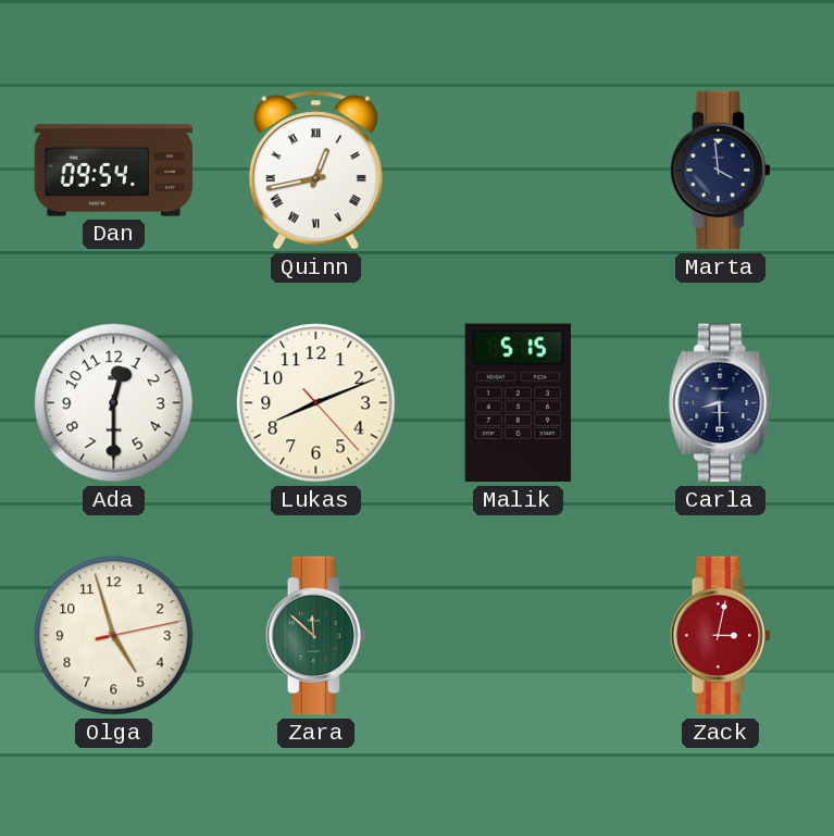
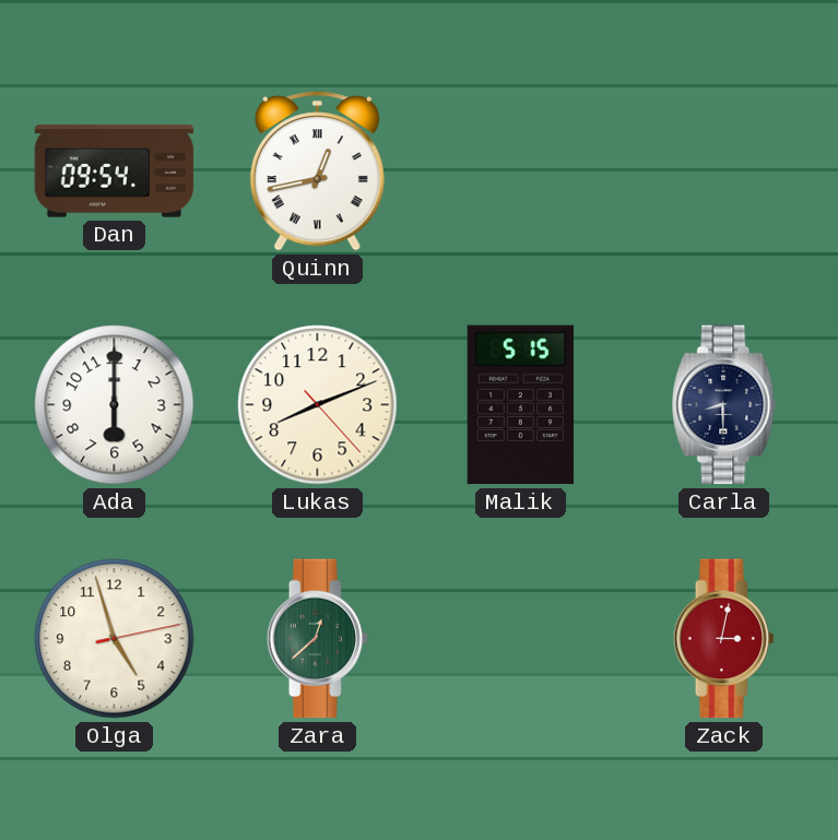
Marta: 3:59 -> none (720, 171)
Ada: 12:30 -> 6:00 (115, 405)
Zara: 11:52 -> 12:38 (317, 639)
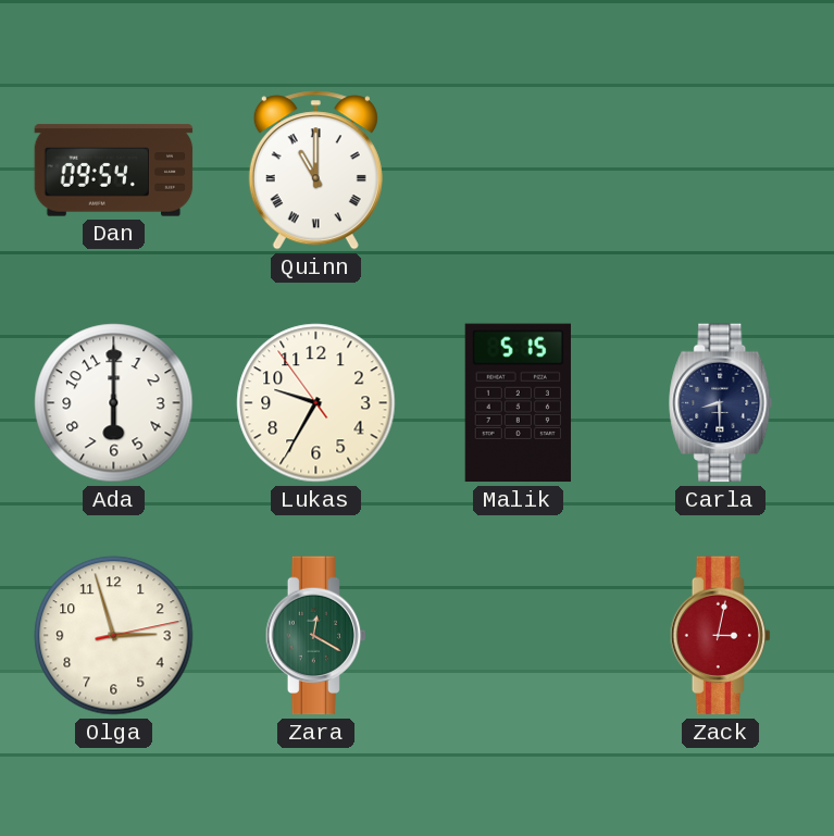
Quinn: 12:43 -> 11:00 (315, 171)
Lukas: 8:11 -> 9:34 (316, 403)
Olga: 4:57 -> 2:57 (114, 636)
Zara: 12:38 -> 12:20 (315, 636)
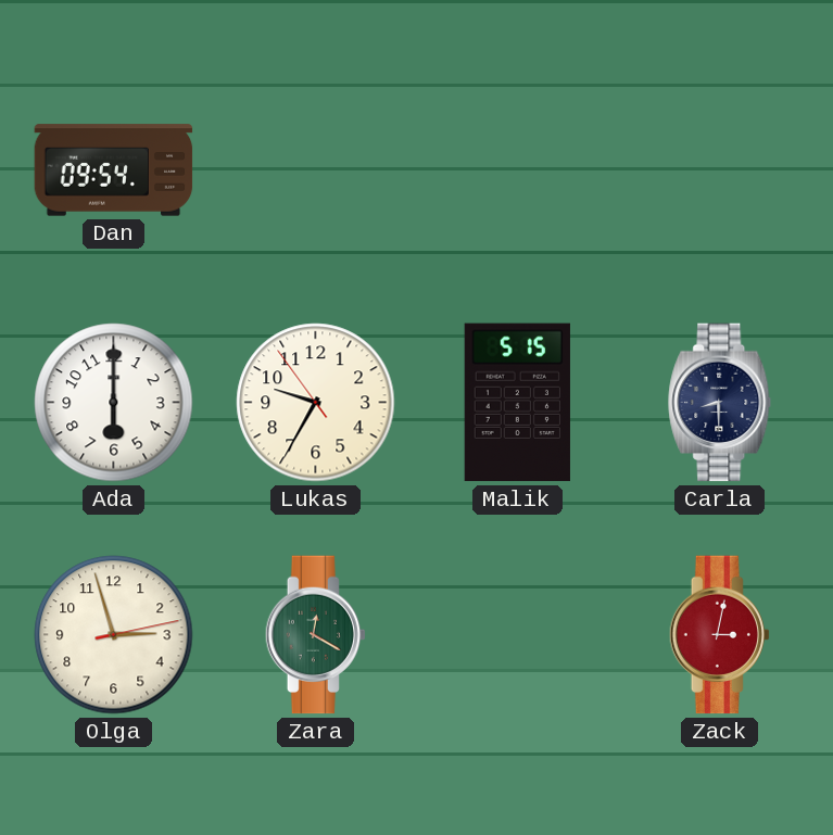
Quinn: 11:00 -> none (315, 171)
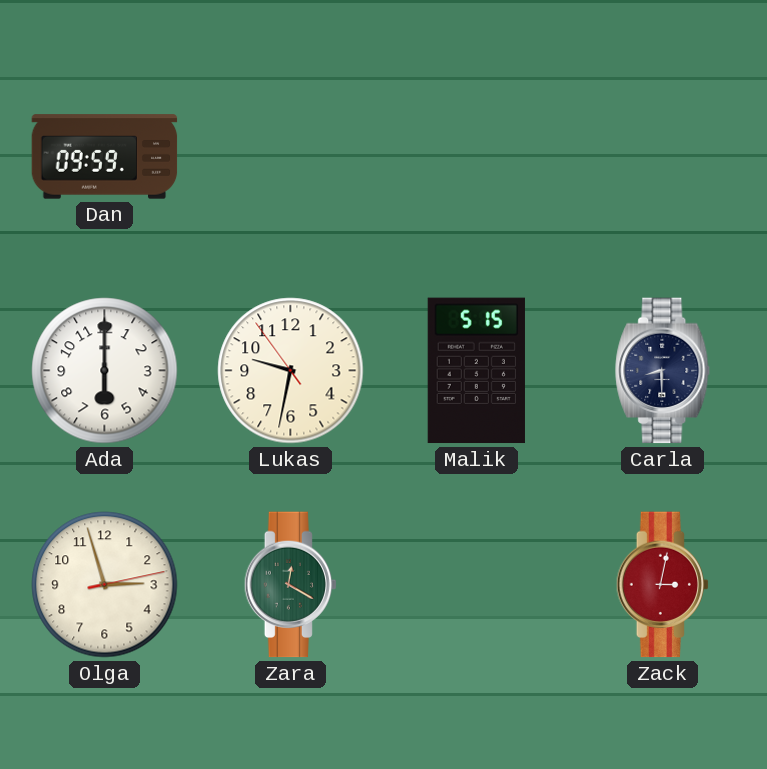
Dan: 09:54 -> 09:59 (105, 157)
Lukas: 9:34 -> 9:31 (291, 371)
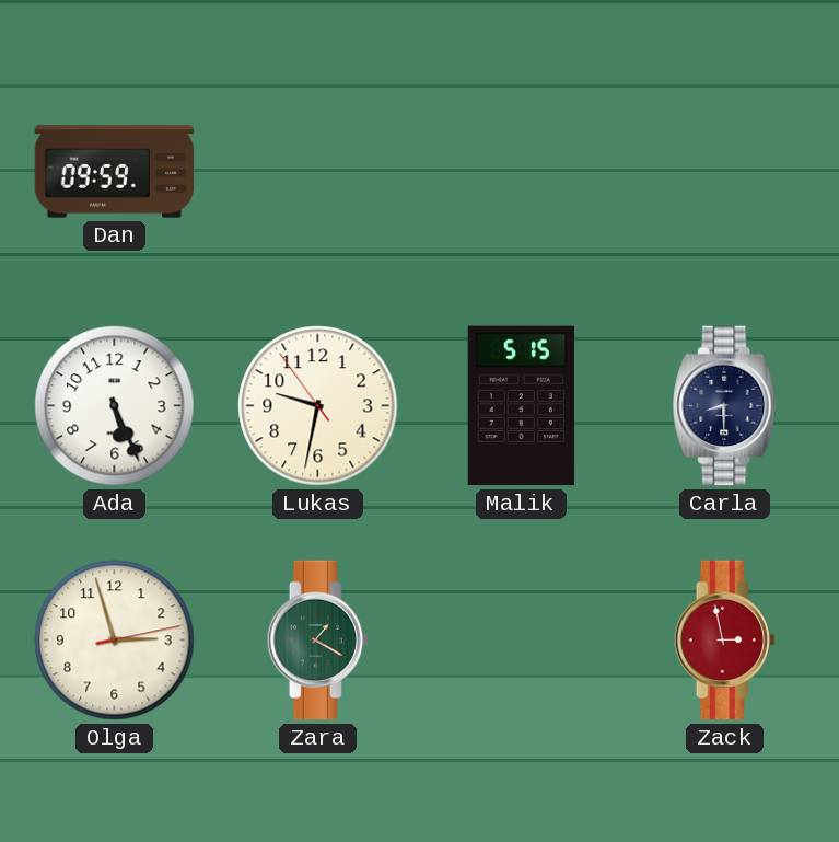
Ada: 6:00 -> 5:26 (115, 406)
Zara: 12:20 -> 1:20 (317, 641)
Zack: 3:02 -> 2:58 (724, 641)
